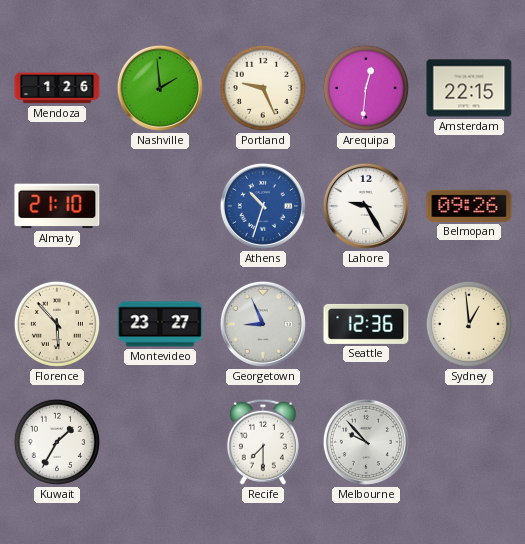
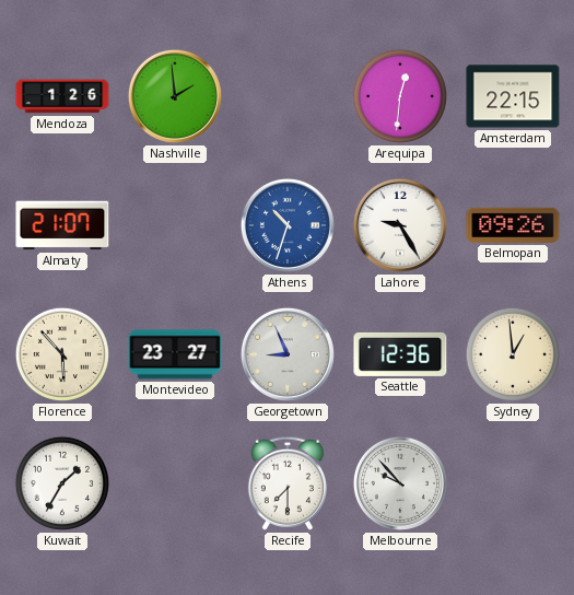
Portland: 9:26 -> none (263, 88)
Almaty: 21:10 -> 21:07 (62, 225)
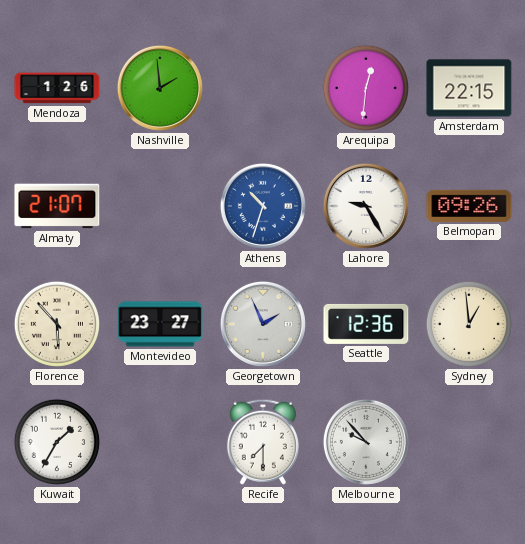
Georgetown: 8:56 -> 1:56 (263, 324)
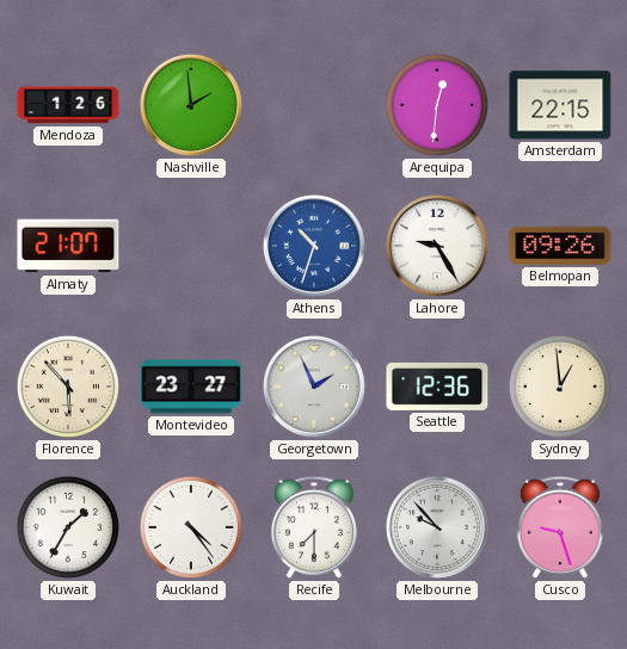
Auckland: none -> 4:24 (191, 527)
Cusco: none -> 9:27 (560, 527)
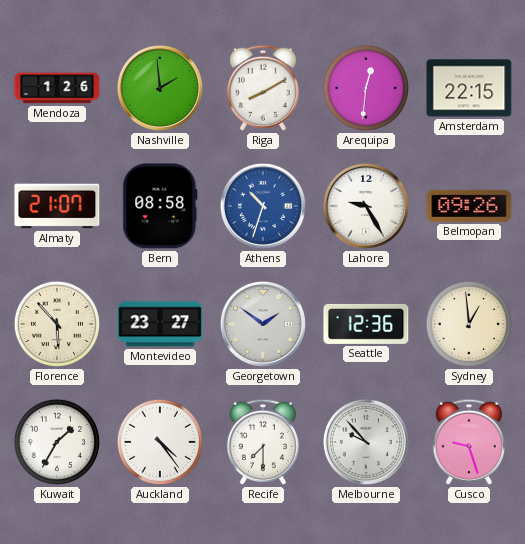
Riga: none -> 8:10 (263, 88)
Bern: none -> 08:58 (160, 206)
Georgetown: 1:56 -> 1:51 (263, 324)
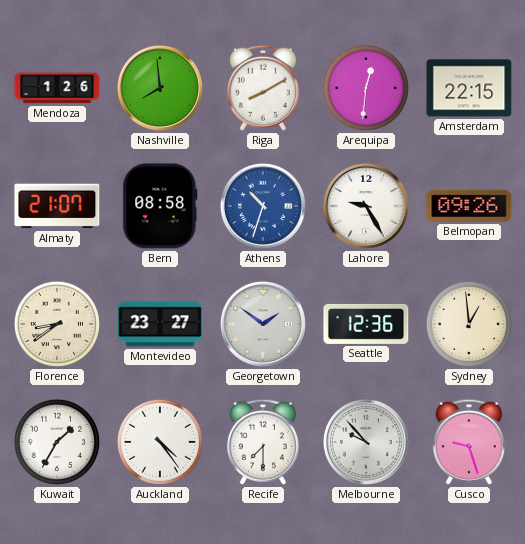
Nashville: 1:59 -> 7:59 (160, 88)
Florence: 5:53 -> 8:39 (57, 324)
